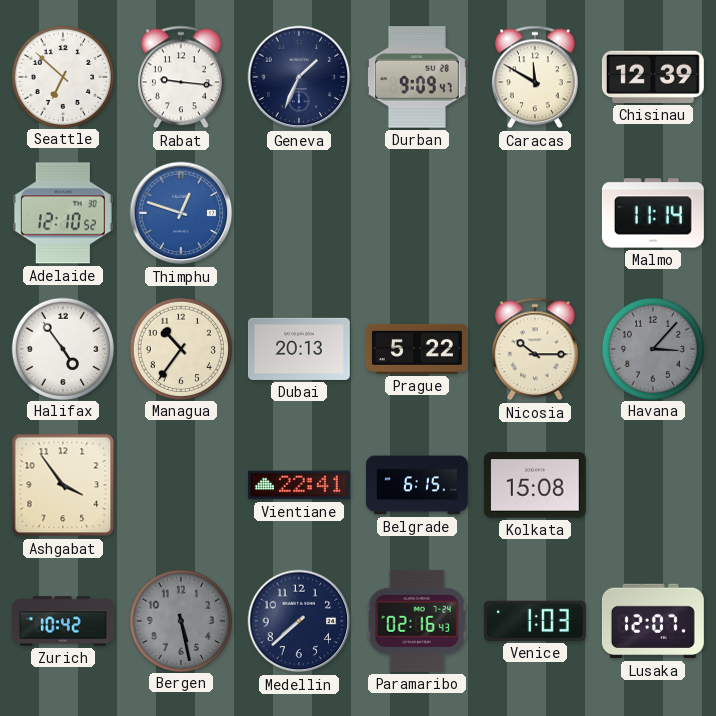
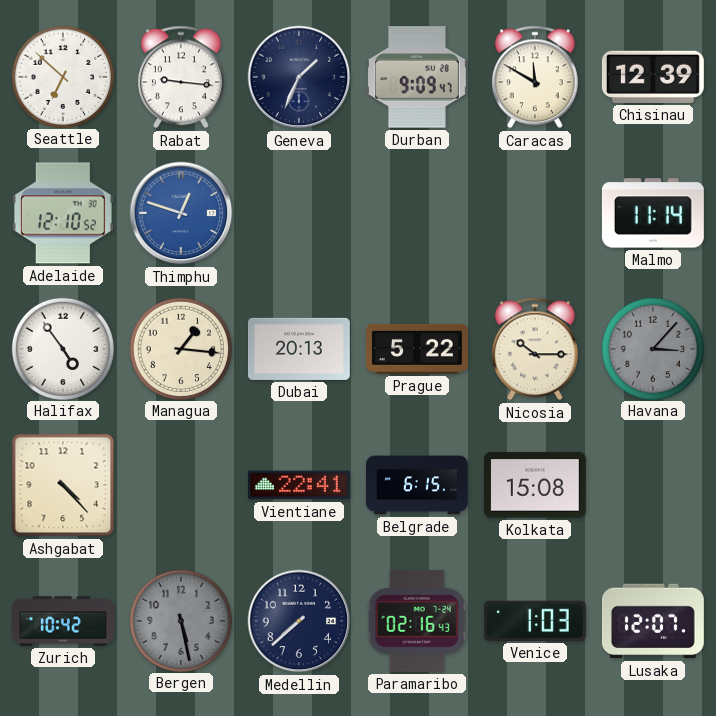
Managua: 10:36 -> 1:16 (180, 348)
Ashgabat: 3:54 -> 4:23 (63, 485)
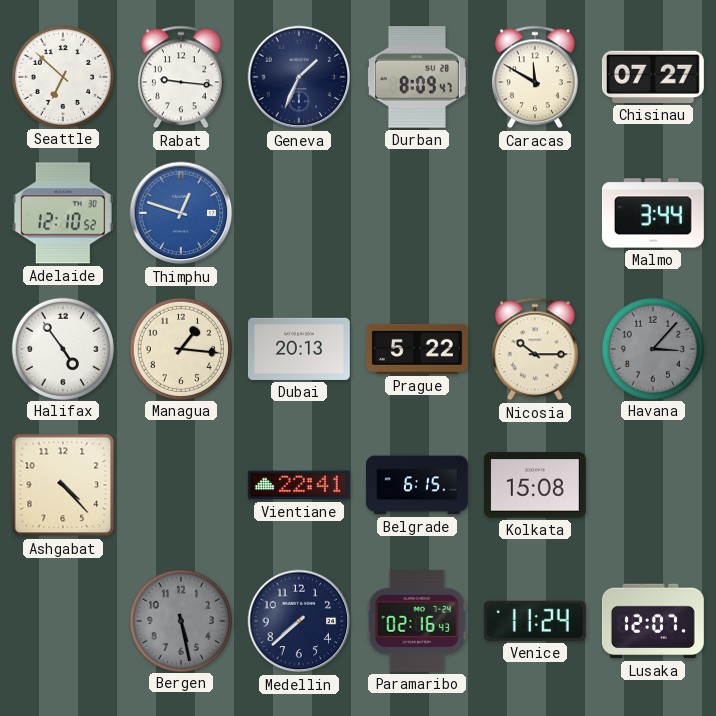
Durban: 9:09 -> 8:09 (417, 77)
Chisinau: 12:39 -> 07:27 (653, 77)
Malmo: 11:14 -> 3:44 (653, 213)
Zurich: 10:42 -> none (63, 621)
Venice: 1:03 -> 11:24 (535, 621)
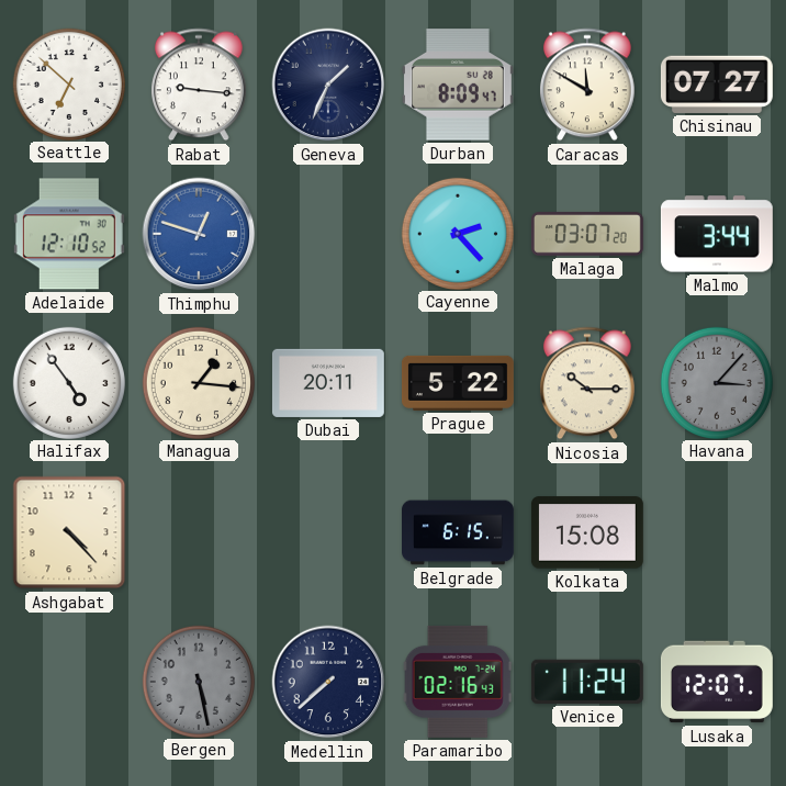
Cayenne: none -> 2:23 (457, 233)
Malaga: none -> 03:07 (587, 234)
Dubai: 20:13 -> 20:11 (328, 383)
Vientiane: 22:41 -> none (299, 485)
